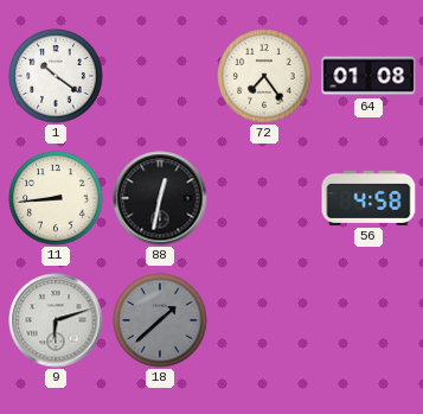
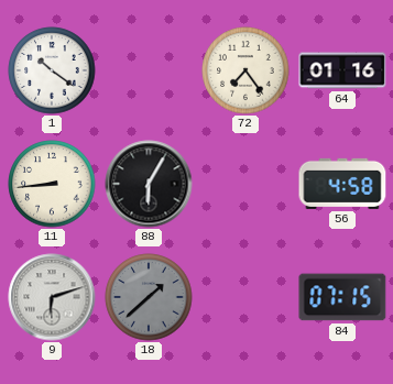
64: 01:08 -> 01:16 (342, 70)
88: 12:32 -> 6:05 (149, 184)
84: none -> 07:15 (342, 297)
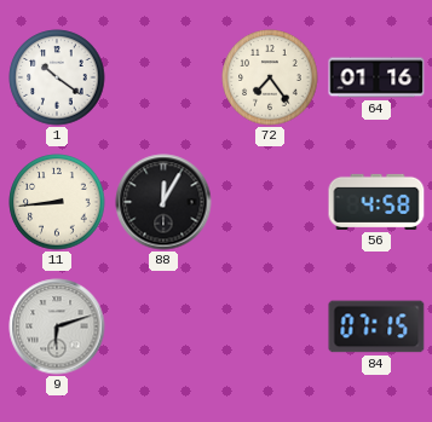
88: 6:05 -> 12:05 (163, 202)
18: 1:38 -> none (149, 297)
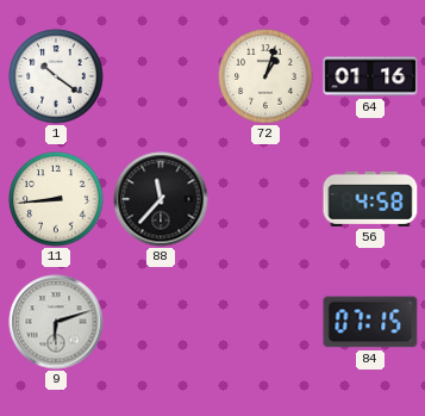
72: 7:24 -> 1:03 (265, 76)
88: 12:05 -> 11:37 (161, 199)
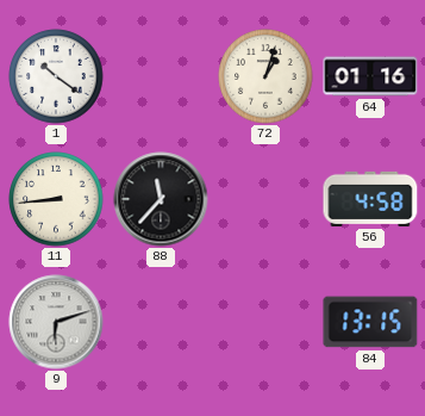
84: 07:15 -> 13:15 (370, 322)
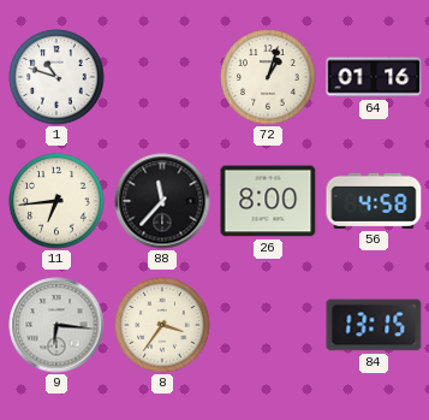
1: 10:21 -> 10:48 (56, 77)
11: 8:44 -> 6:44 (56, 201)
26: none -> 8:00 (268, 201)
9: 6:12 -> 6:16 (56, 325)
8: none -> 3:36 (162, 325)
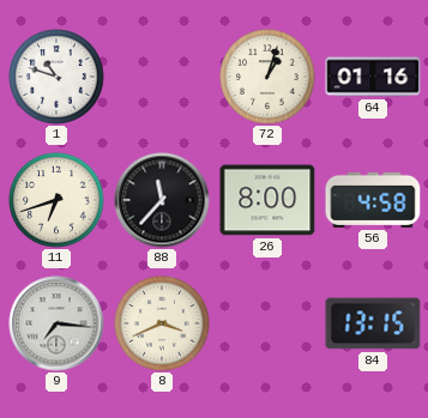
11: 6:44 -> 6:42 (56, 200)
9: 6:16 -> 7:16 (56, 323)
8: 3:36 -> 3:41 (162, 323)
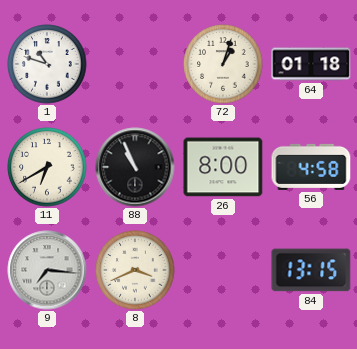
64: 01:16 -> 01:18 (311, 64)
11: 6:42 -> 6:40 (47, 167)
88: 11:37 -> 10:56 (135, 167)
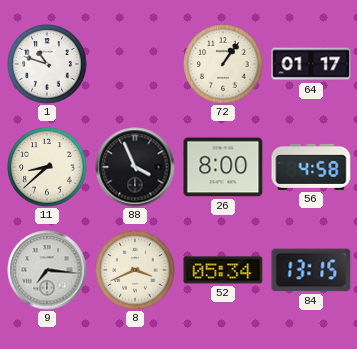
72: 1:03 -> 1:06 (223, 64)
64: 01:18 -> 01:17 (311, 64)
11: 6:40 -> 8:38 (47, 167)
88: 10:56 -> 3:56 (135, 167)
52: none -> 05:34 (223, 270)
